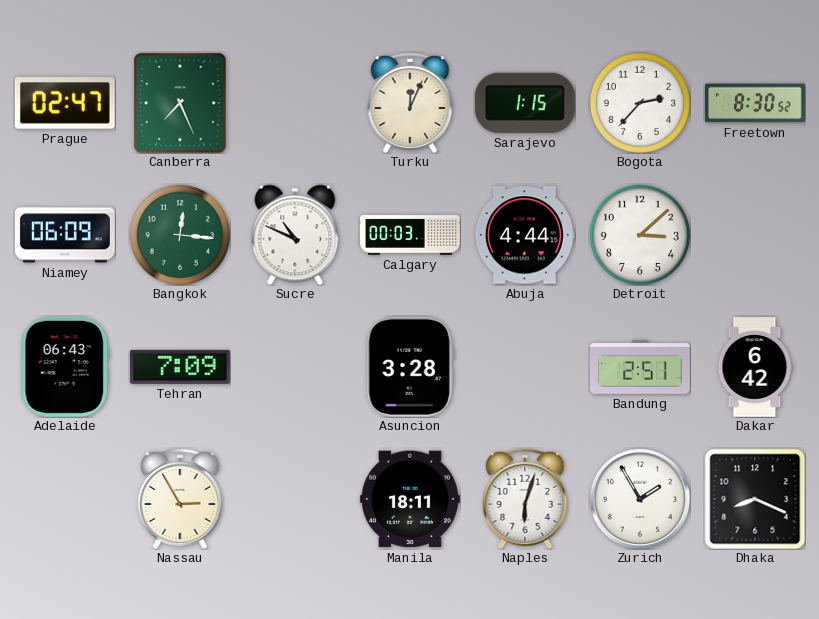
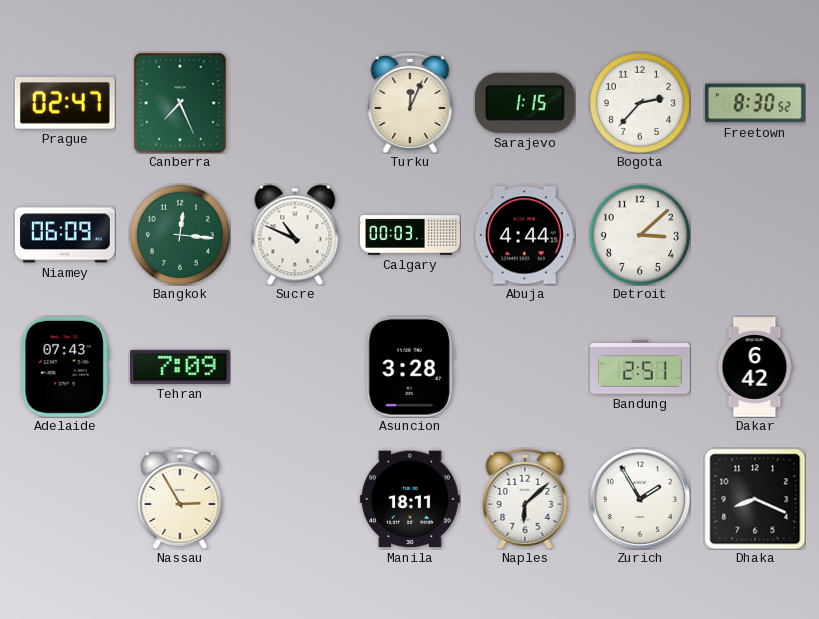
Adelaide: 06:43 -> 07:43 (65, 367)
Naples: 6:03 -> 6:08 (525, 499)
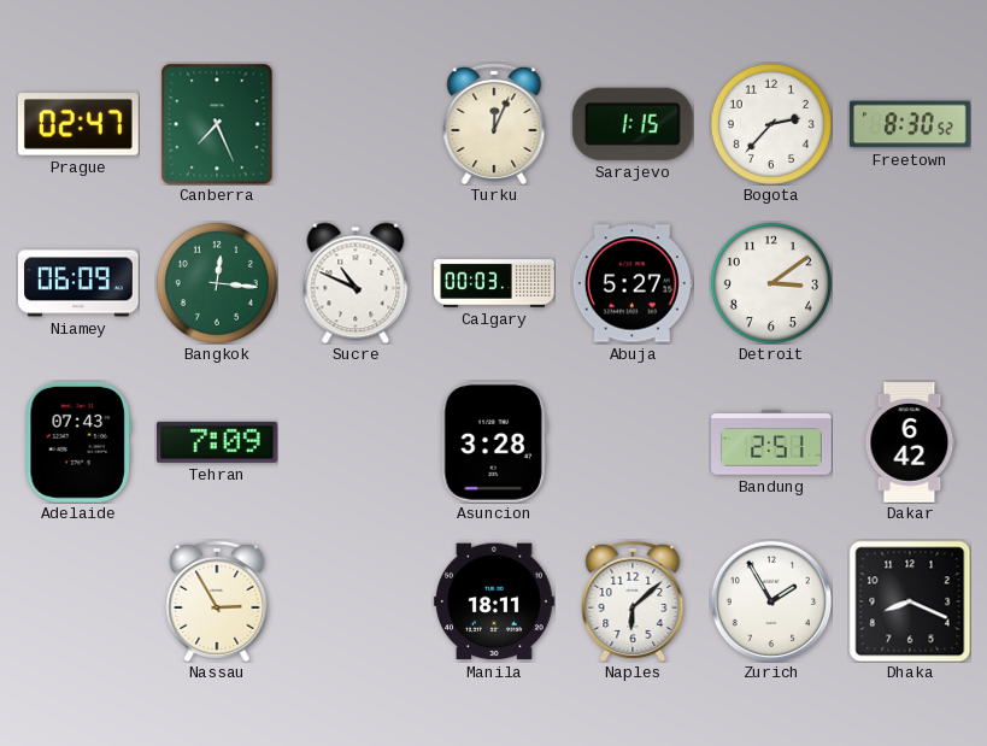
Abuja: 4:44 -> 5:27 (633, 283)
Detroit: 3:08 -> 3:09 (771, 283)
